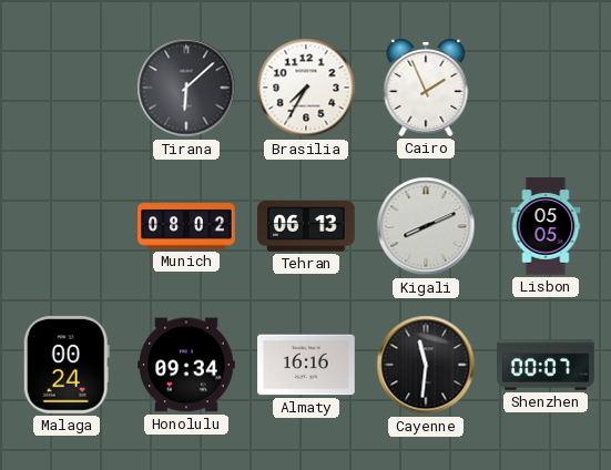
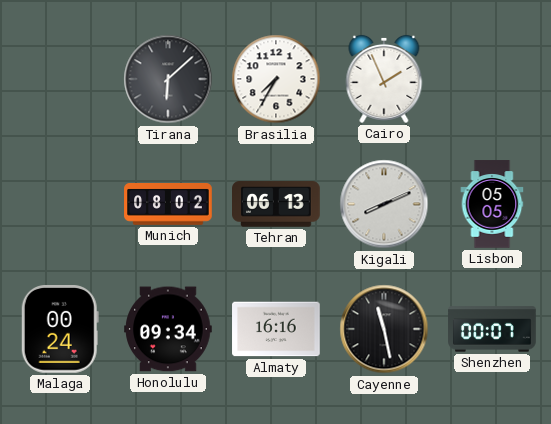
Cayenne: 11:31 -> 11:28 (384, 329)
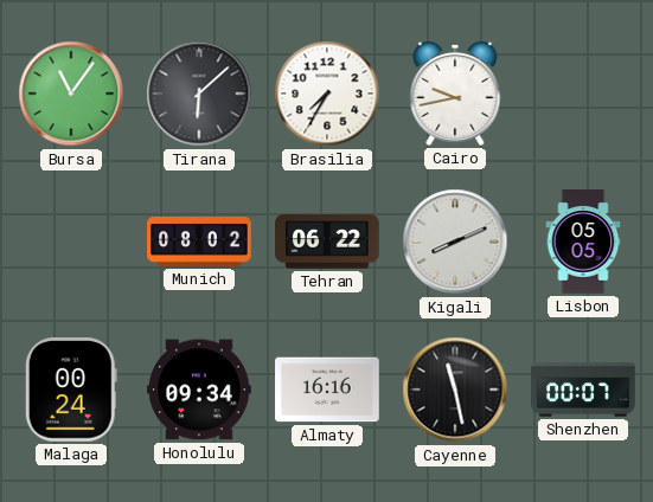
Bursa: none -> 11:06 (71, 94)
Cairo: 1:56 -> 9:43 (455, 94)
Tehran: 06:13 -> 06:22 (328, 242)
